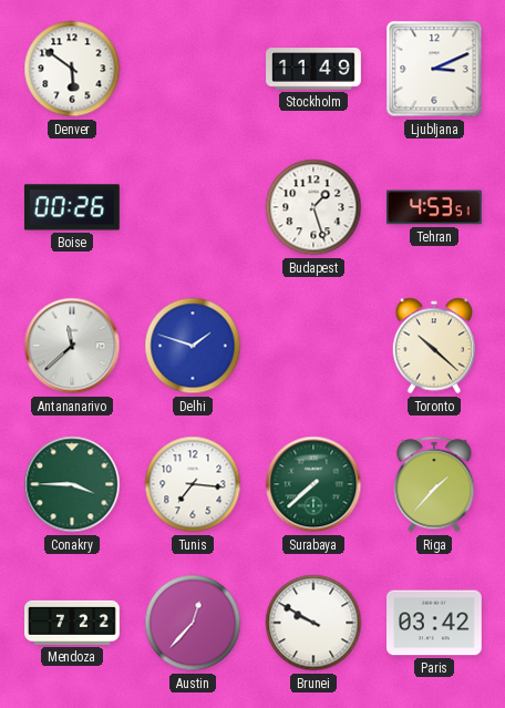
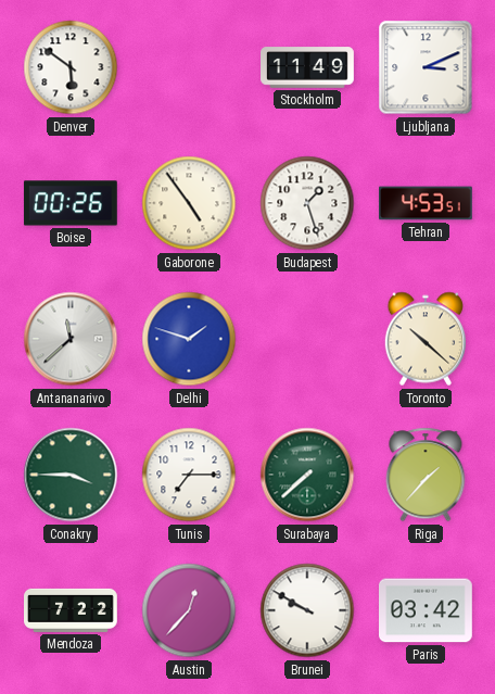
Gaborone: none -> 4:54 (189, 203)
Tunis: 7:16 -> 7:15 (189, 475)
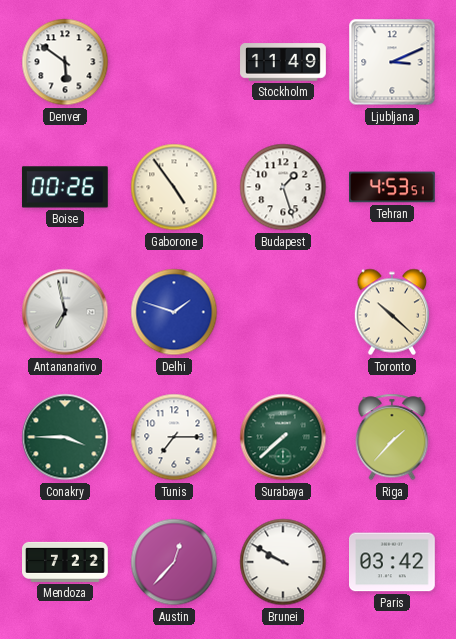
Antananarivo: 11:38 -> 6:58 (65, 312)
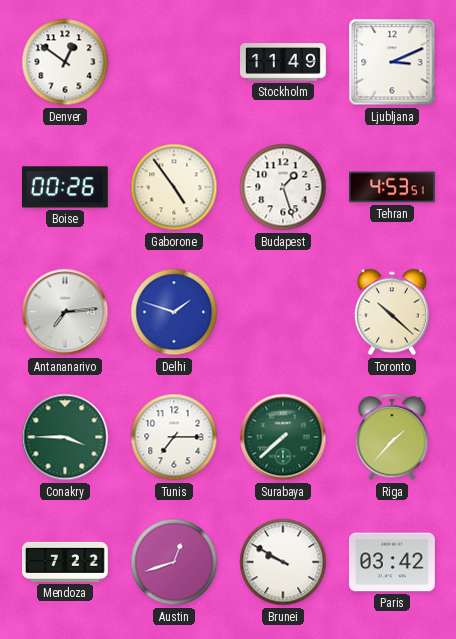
Denver: 5:51 -> 12:51 (65, 62)
Antananarivo: 6:58 -> 7:14 (65, 312)
Austin: 12:37 -> 12:42 (174, 562)
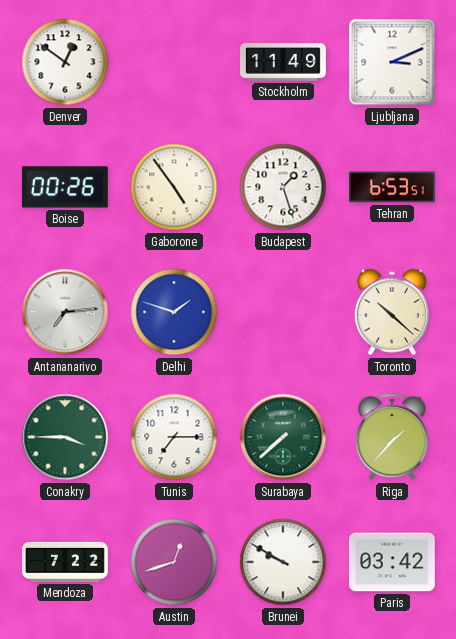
Tehran: 4:53 -> 6:53 (393, 187)
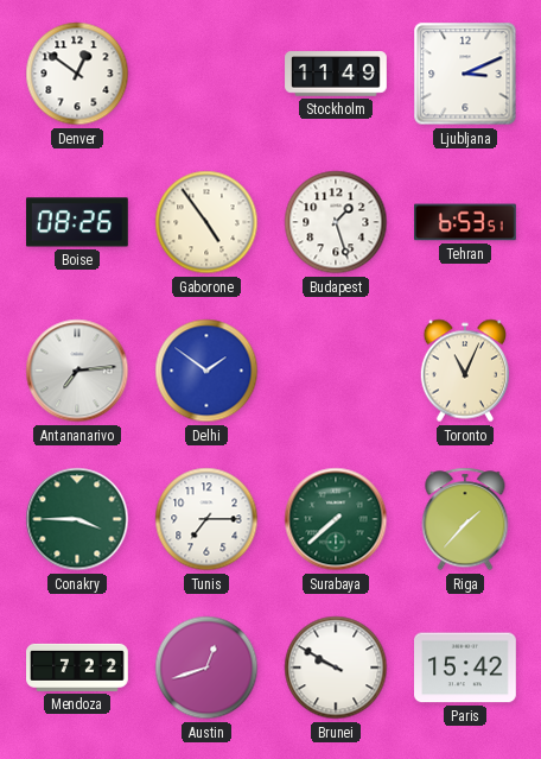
Boise: 00:26 -> 08:26 (77, 222)
Delhi: 1:48 -> 1:51 (206, 371)
Toronto: 10:22 -> 11:04 (464, 371)
Paris: 03:42 -> 15:42 (466, 668)
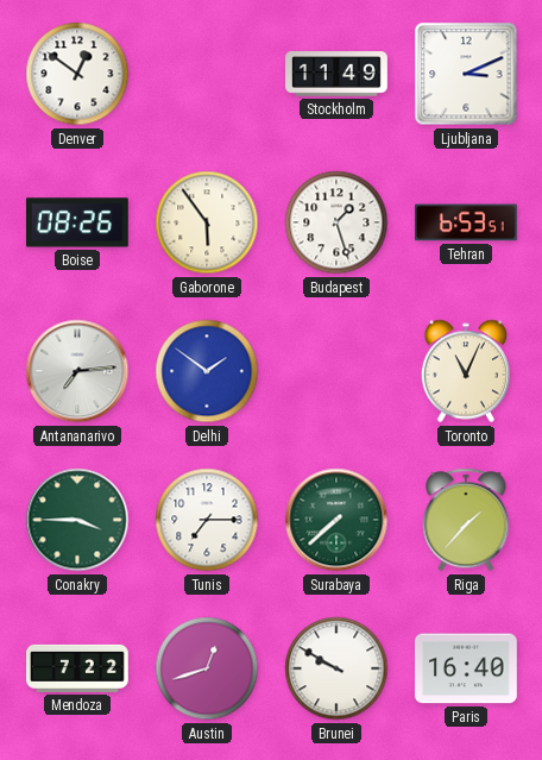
Gaborone: 4:54 -> 5:54 (207, 222)
Paris: 15:42 -> 16:40 (467, 668)
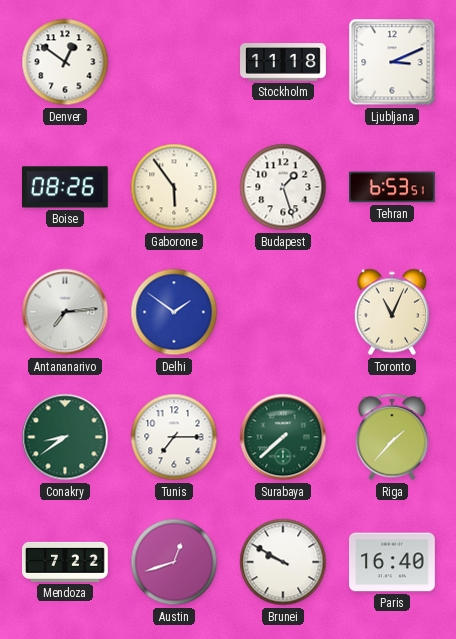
Stockholm: 11:49 -> 11:18 (283, 62)
Conakry: 3:45 -> 8:39 (65, 437)
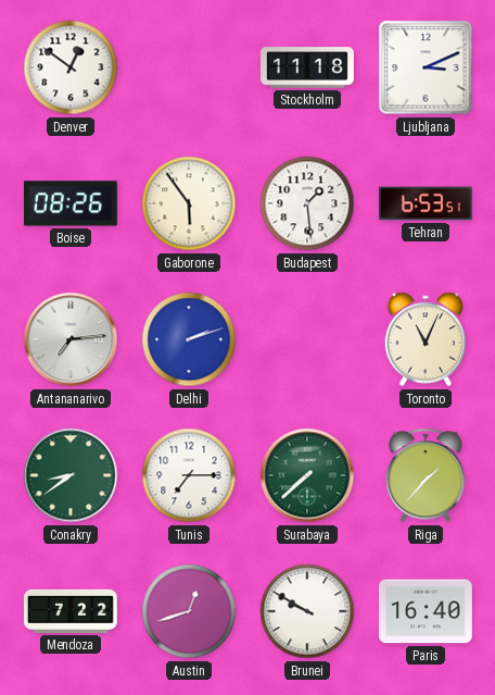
Budapest: 1:27 -> 1:29 (307, 203)
Delhi: 1:51 -> 2:12 (189, 339)
